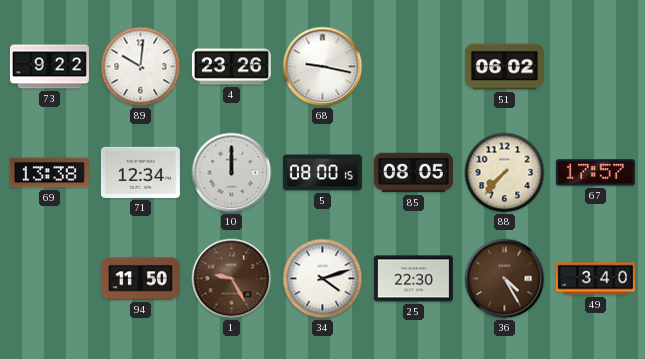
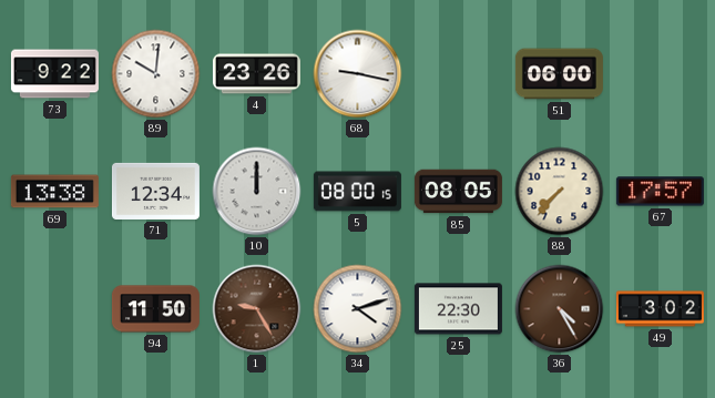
51: 06:02 -> 06:00 (559, 74)
49: 3:40 -> 3:02 (660, 309)
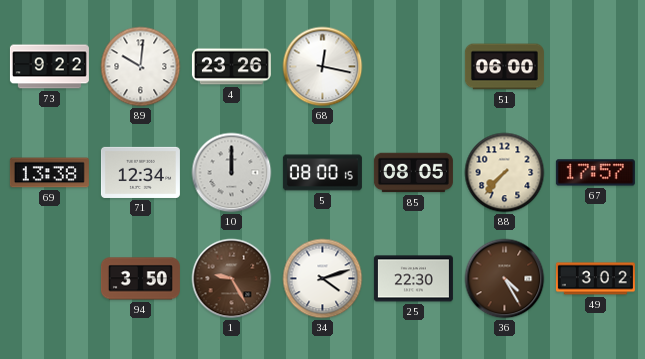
68: 9:17 -> 12:17 (323, 67)
94: 11:50 -> 3:50 (140, 279)
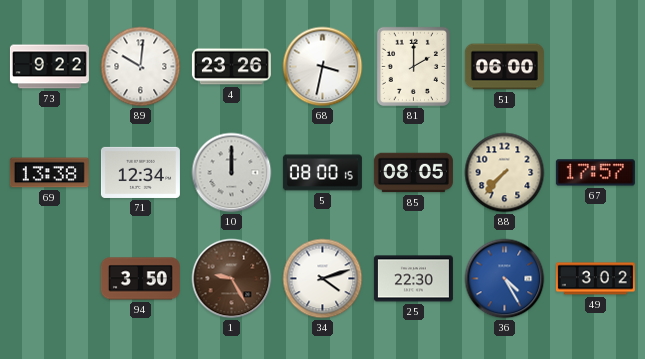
68: 12:17 -> 3:32 (323, 67)
81: none -> 2:00 (413, 66)
36 dial: brown -> blue (505, 279)
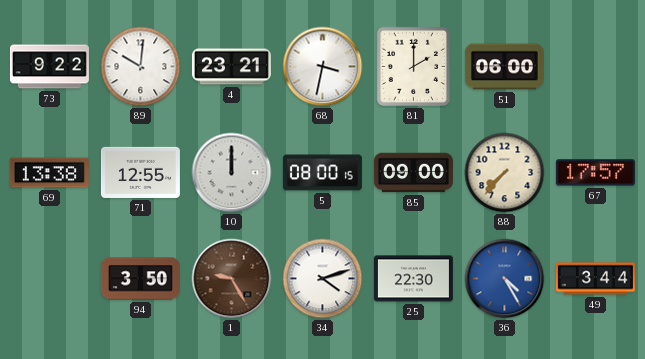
4: 23:26 -> 23:21 (231, 67)
71: 12:34 -> 12:55 (140, 172)
85: 08:05 -> 09:00 (413, 173)
49: 3:02 -> 3:44 (595, 279)
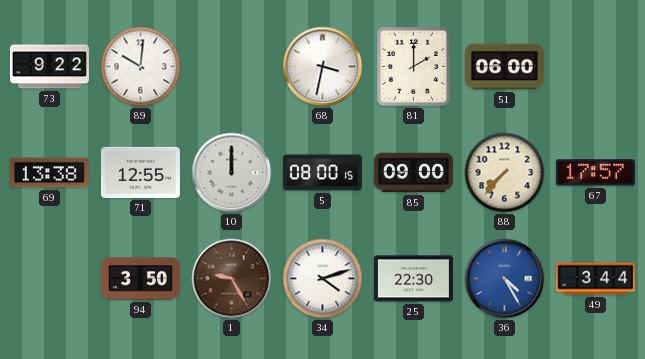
4: 23:21 -> none (231, 67)
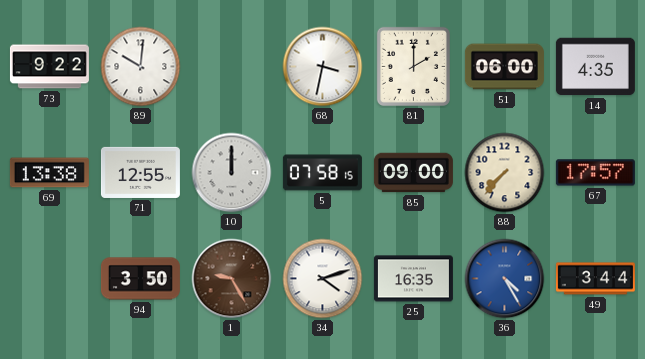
14: none -> 4:35 (595, 67)
5: 08:00 -> 07:58 (322, 173)
25: 22:30 -> 16:35 (413, 279)
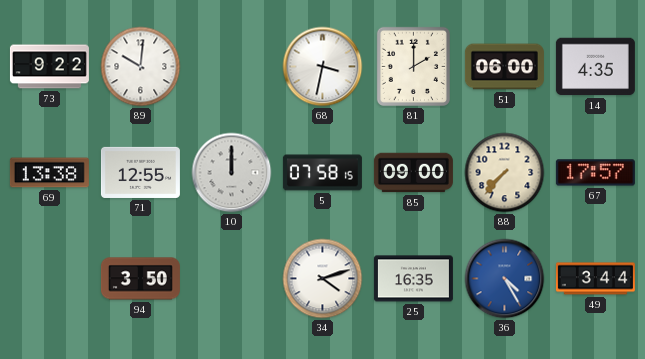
1: 9:25 -> none (232, 279)
